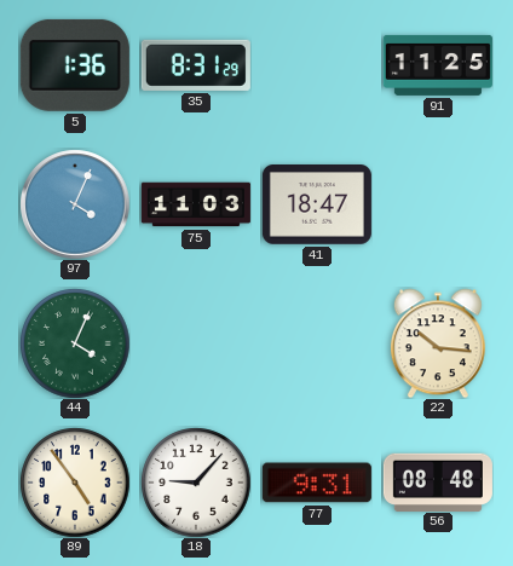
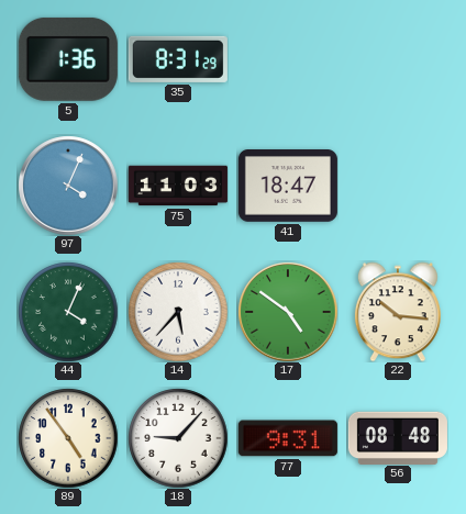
91: 11:25 -> none (438, 65)
14: none -> 5:37 (178, 312)
17: none -> 4:51 (288, 312)
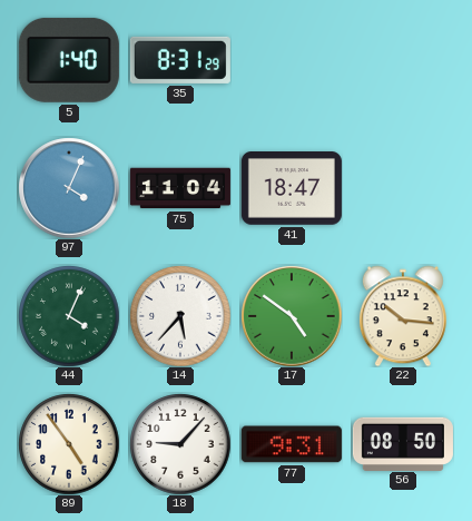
5: 1:36 -> 1:40 (69, 60)
75: 11:03 -> 11:04 (180, 188)
56: 08:48 -> 08:50 (403, 443)
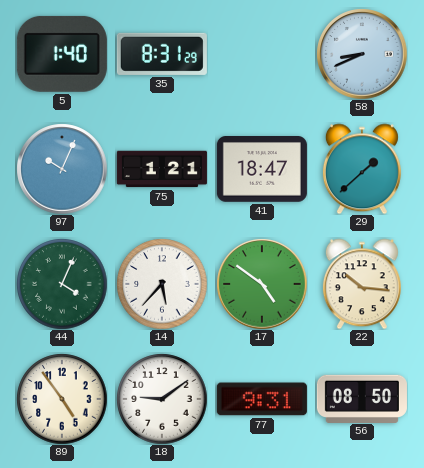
58: none -> 8:41 (362, 54)
97: 4:04 -> 10:04 (62, 169)
75: 11:04 -> 1:21 (162, 169)
29: none -> 1:38 (362, 169)
18: 9:07 -> 9:09 (162, 399)
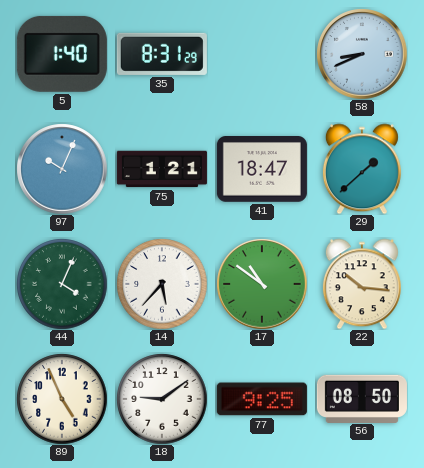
17: 4:51 -> 10:51 (262, 284)
89: 4:54 -> 4:56 (62, 399)
77: 9:31 -> 9:25 (262, 399)
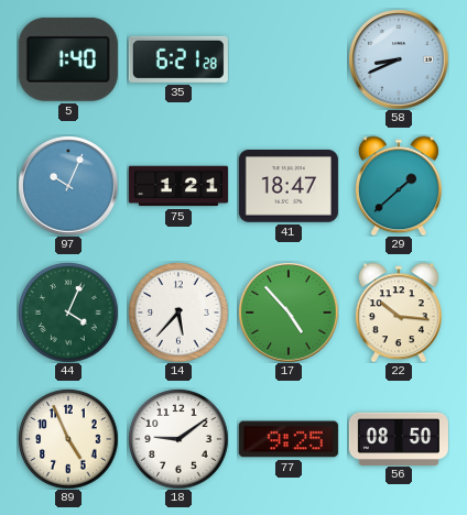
35: 8:31 -> 6:21 (178, 59)
17: 10:51 -> 4:53 (289, 313)
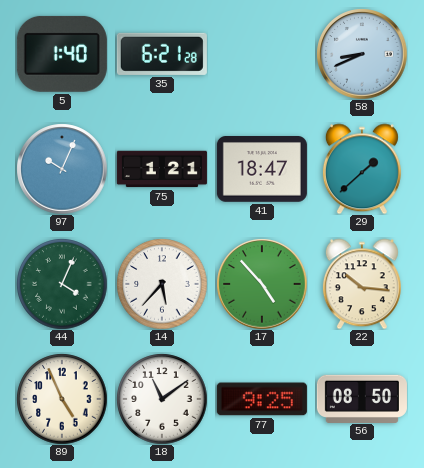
18: 9:09 -> 11:09 (162, 399)
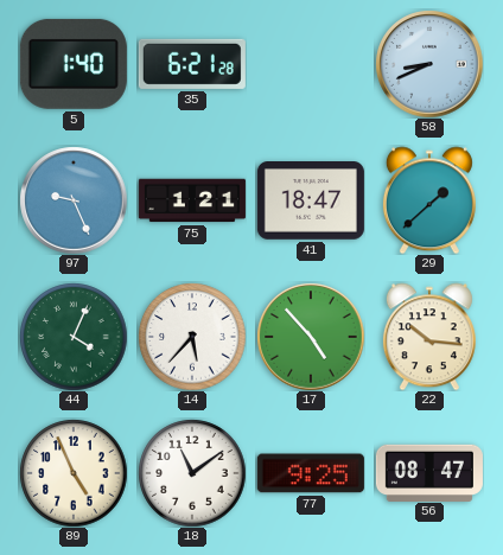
97: 10:04 -> 9:26 (74, 200)
56: 08:50 -> 08:47 (429, 472)
